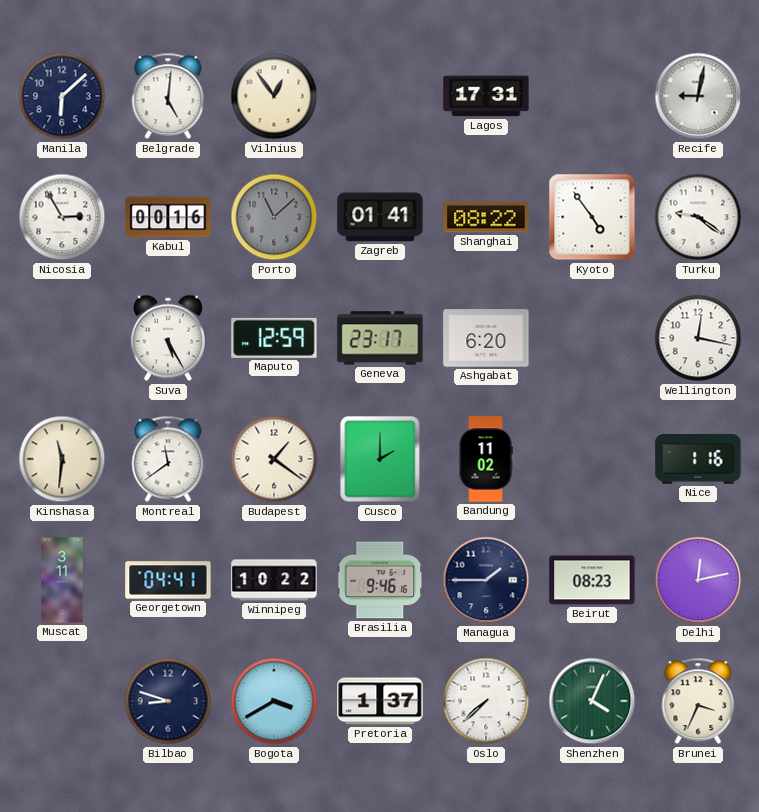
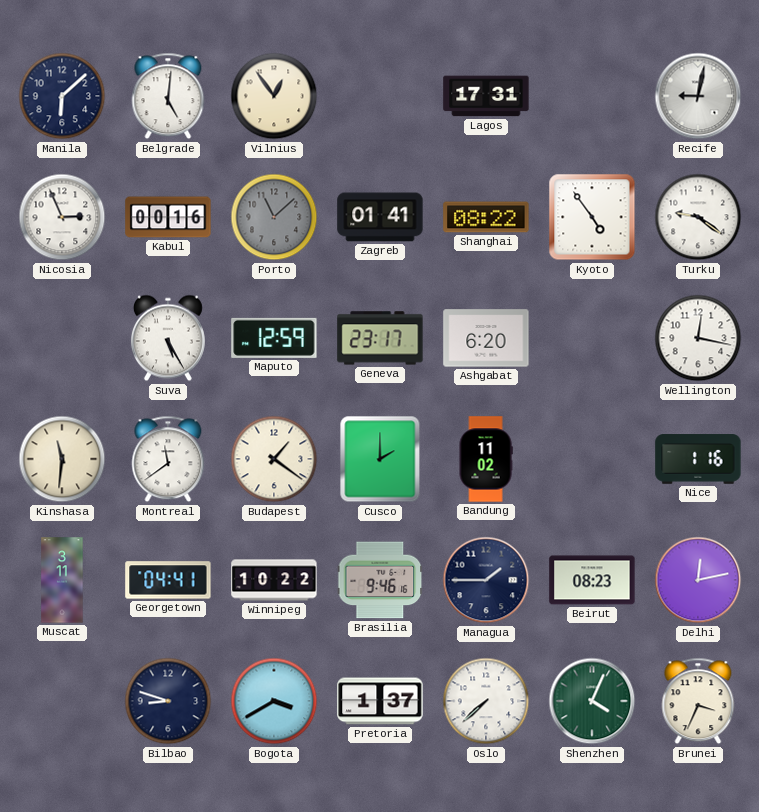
Nicosia: 2:55 -> 2:56 (62, 217)
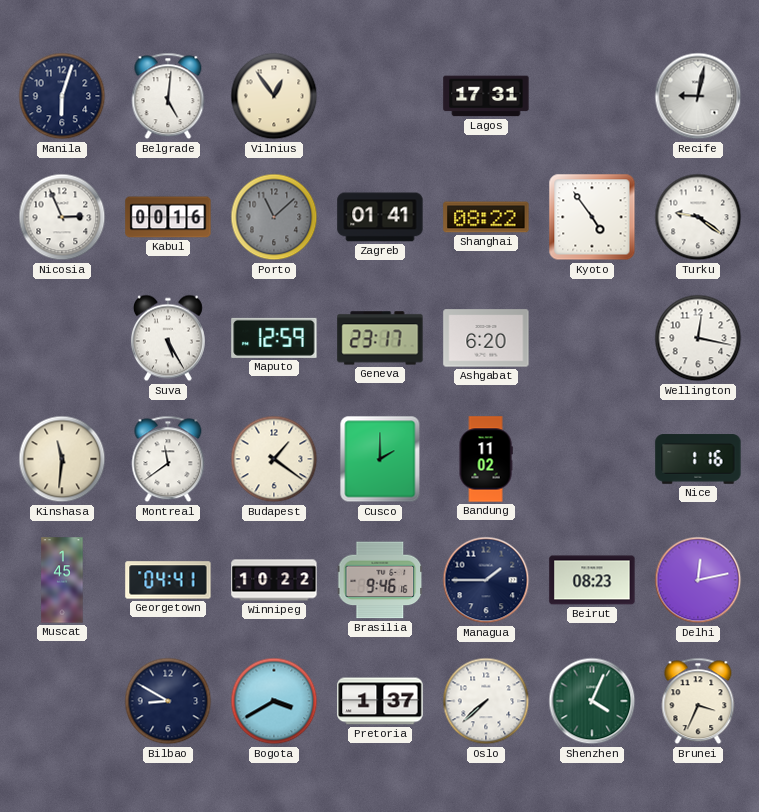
Manila: 6:08 -> 6:03 (62, 96)
Muscat: 3:11 -> 1:45 (62, 580)
Bilbao: 8:48 -> 8:50 (168, 701)
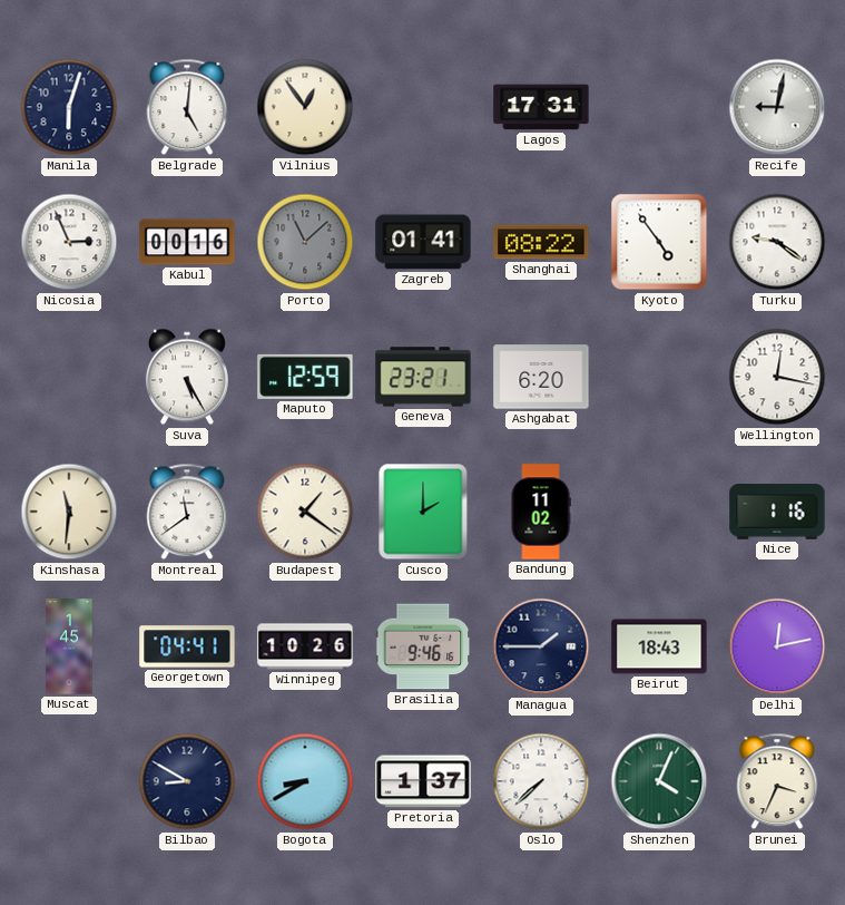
Geneva: 23:17 -> 23:21 (423, 377)
Winnipeg: 10:22 -> 10:26 (305, 646)
Beirut: 08:23 -> 18:43 (659, 646)
Bogota: 3:40 -> 8:40 (305, 781)
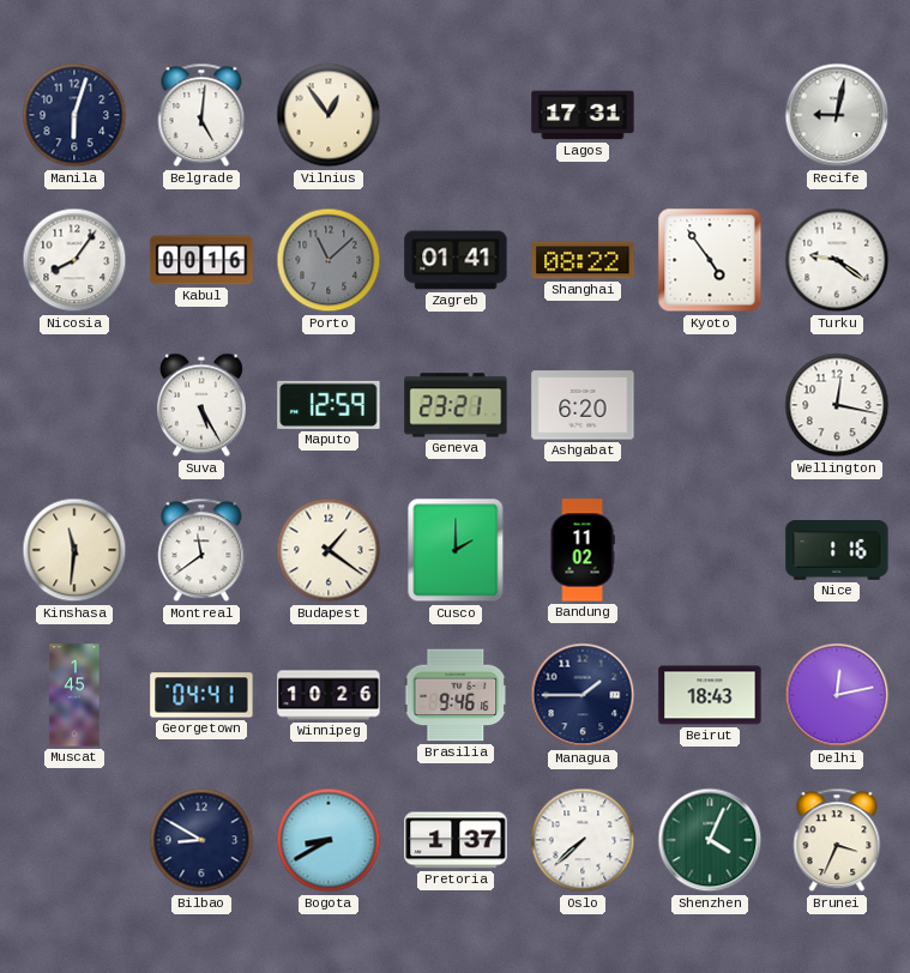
Nicosia: 2:56 -> 8:06 (74, 260)
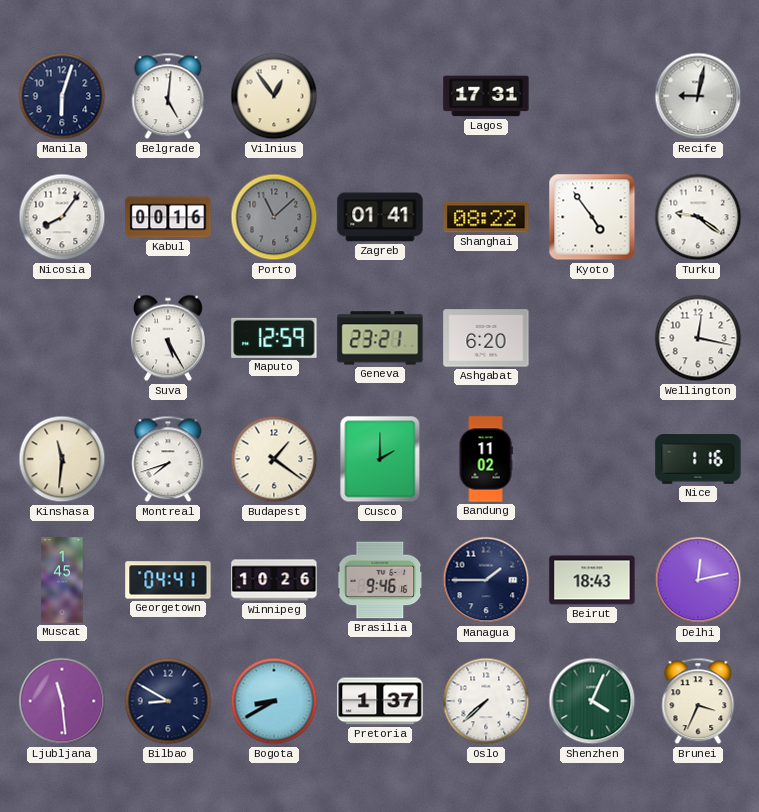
Montreal: 11:39 -> 7:42 (168, 459)
Ljubljana: none -> 11:29 (62, 701)
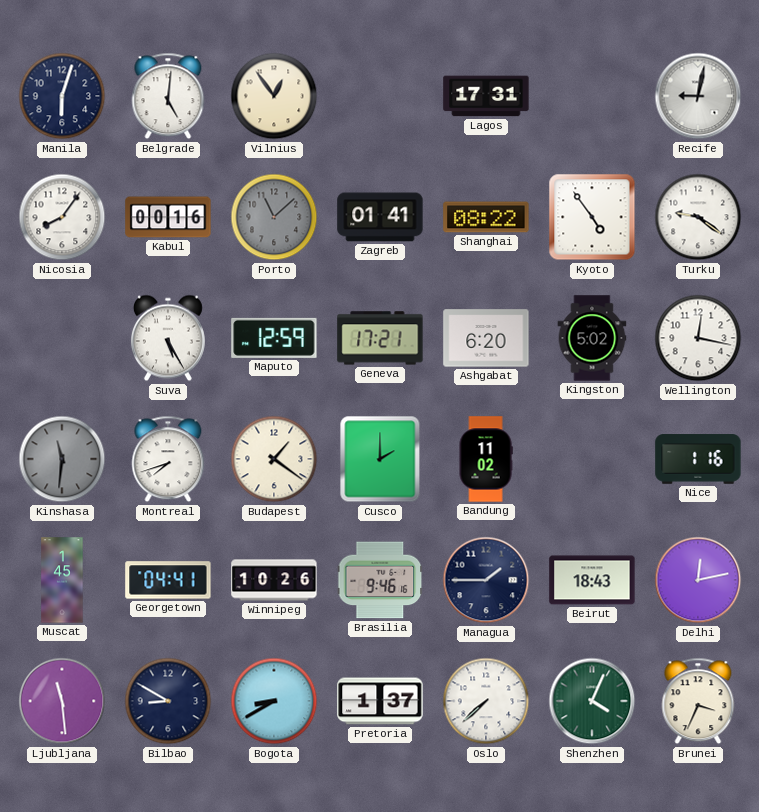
Geneva: 23:21 -> 17:21 (380, 338)
Kingston: none -> 5:02 (592, 338)
Kinshasa dial: cream -> grey (62, 459)
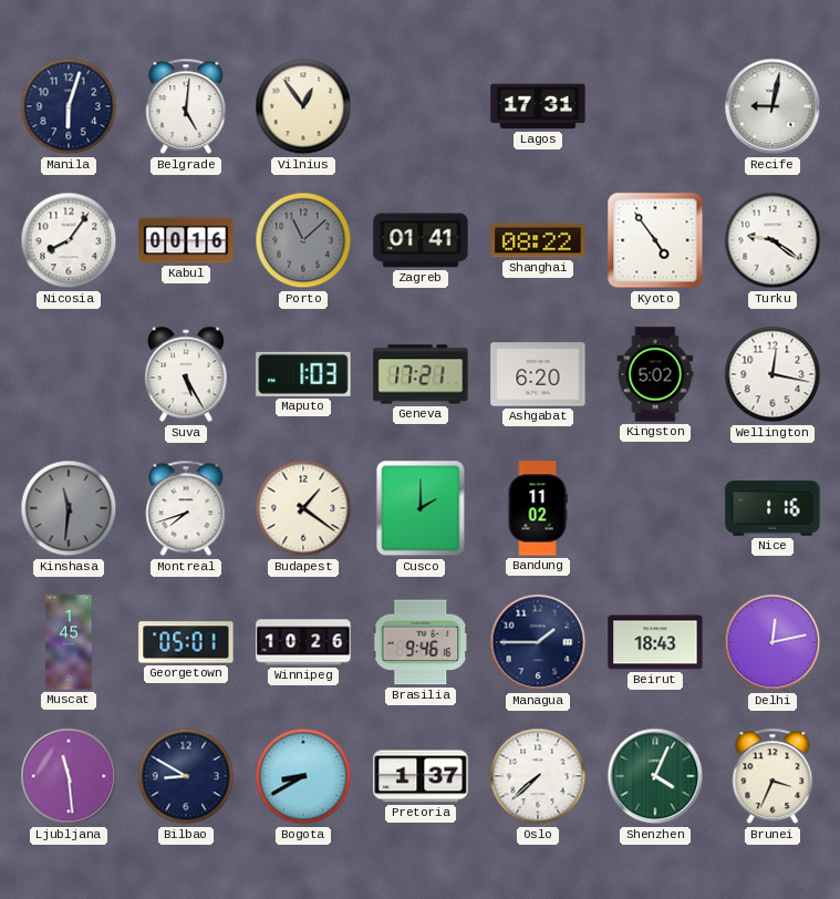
Maputo: 12:59 -> 1:03 (303, 374)
Georgetown: 04:41 -> 05:01 (186, 642)
